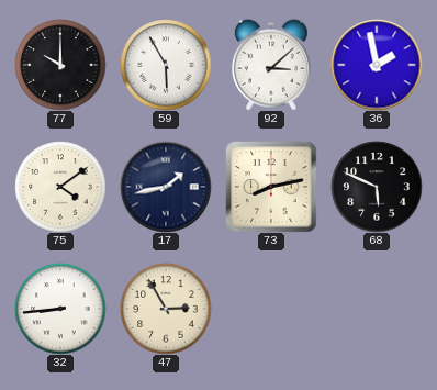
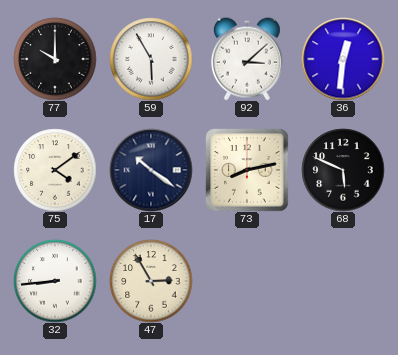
36: 1:58 -> 12:31 (343, 59)
17: 1:43 -> 10:21 (151, 170)
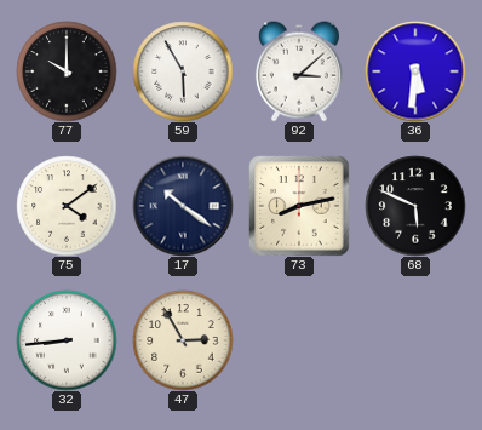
36: 12:31 -> 5:31 (415, 71)
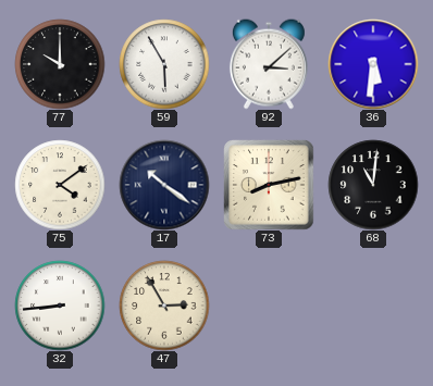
68: 5:49 -> 11:01 (373, 185)
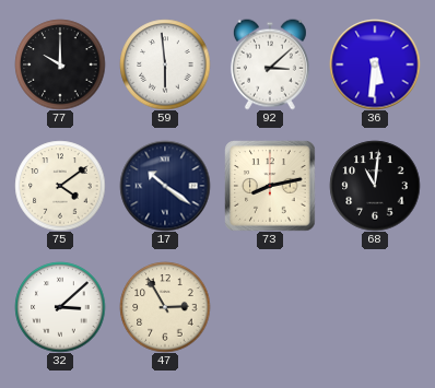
59: 5:55 -> 5:59 (165, 64)
32: 8:44 -> 3:08 (60, 307)
